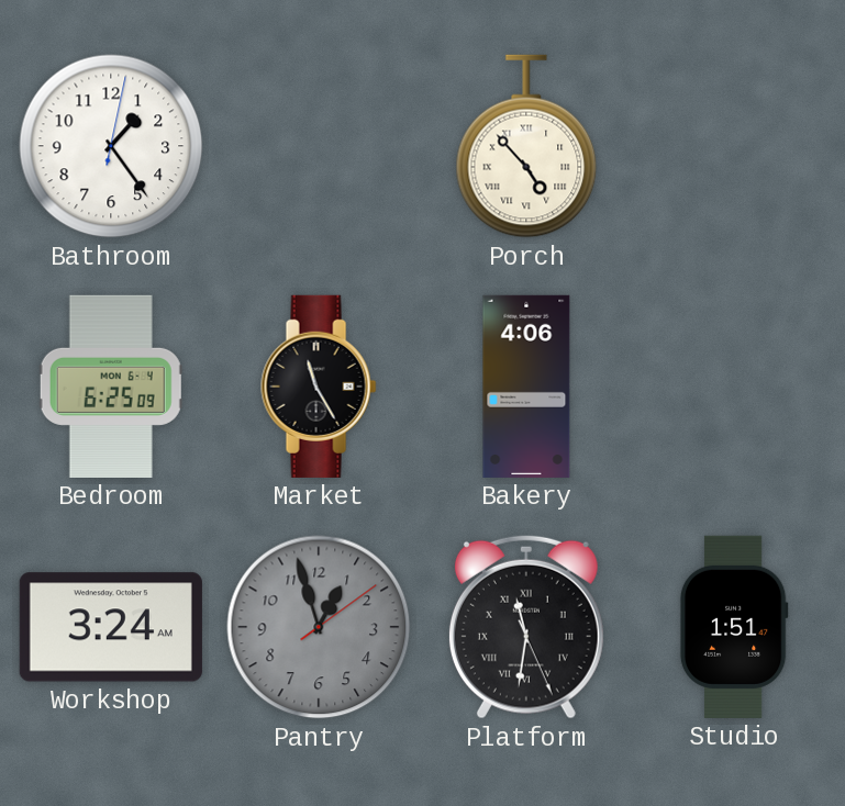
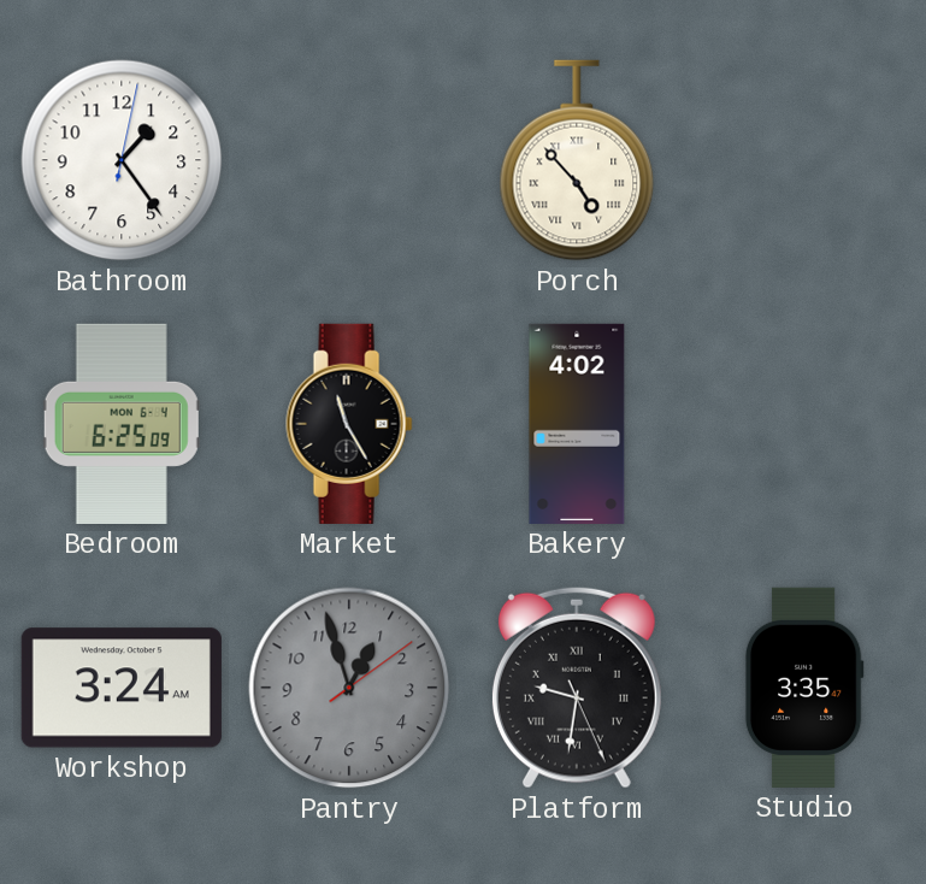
Bakery: 4:06 -> 4:02 (577, 424)
Platform: 11:31 -> 9:31 (577, 688)
Studio: 1:51 -> 3:35 (804, 688)
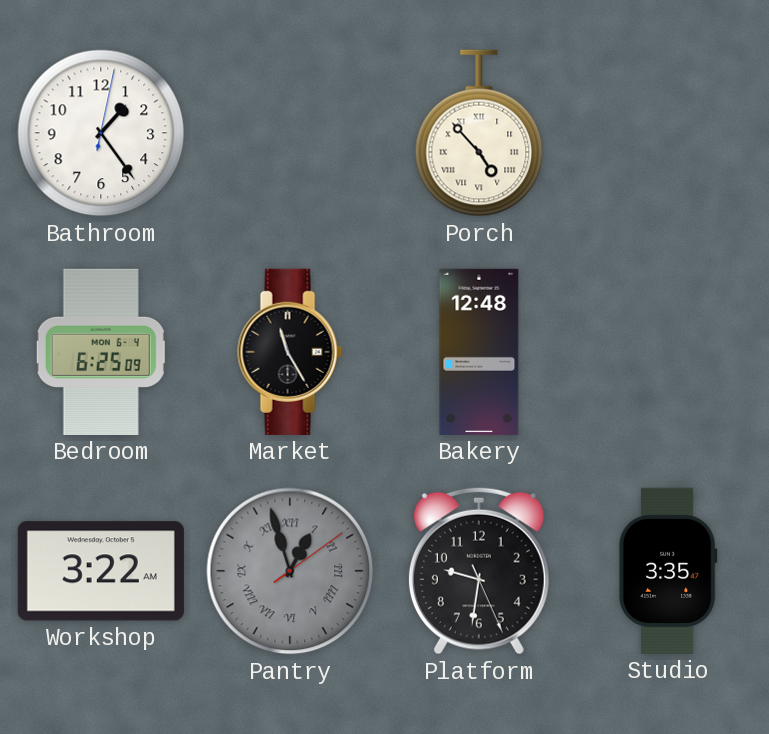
Bakery: 4:02 -> 12:48 (479, 352)
Workshop: 3:24 -> 3:22 (101, 571)
Pantry numerals: Arabic -> Roman (290, 571)
Platform numerals: Roman -> Arabic (479, 571)
